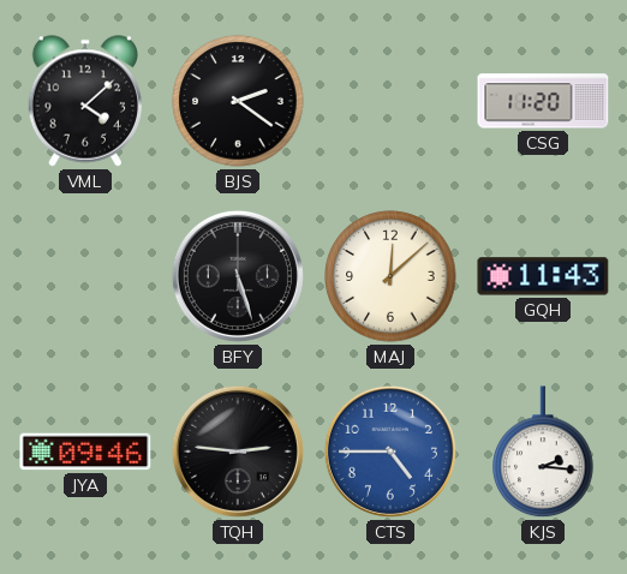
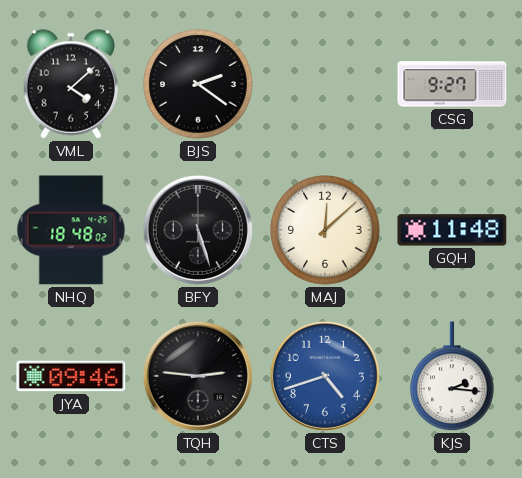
CSG: 11:20 -> 9:27 (452, 84)
NHQ: none -> 18:48 (71, 230)
GQH: 11:43 -> 11:48 (452, 230)
CTS: 4:45 -> 4:42 (325, 376)
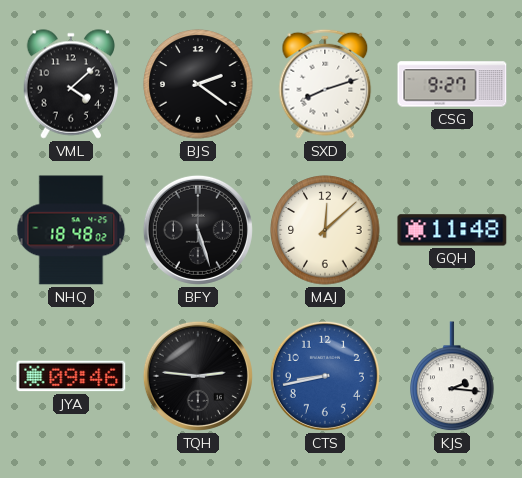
SXD: none -> 8:12 (325, 84)
CTS: 4:42 -> 8:43 (325, 376)
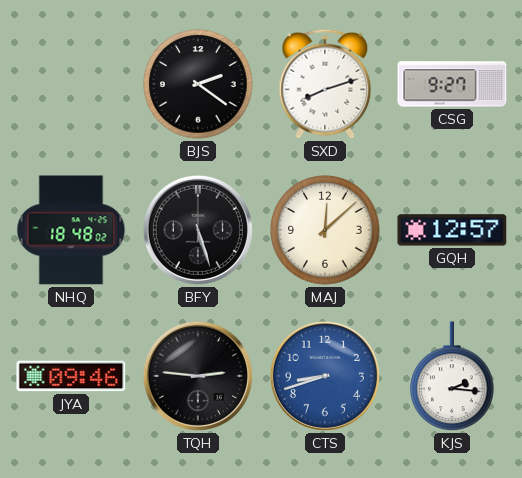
VML: 4:08 -> none (71, 84)
GQH: 11:48 -> 12:57 (452, 230)
CTS: 8:43 -> 8:42 (325, 376)
